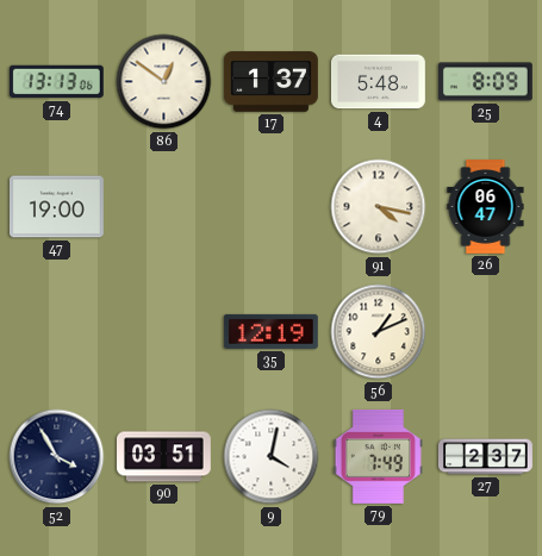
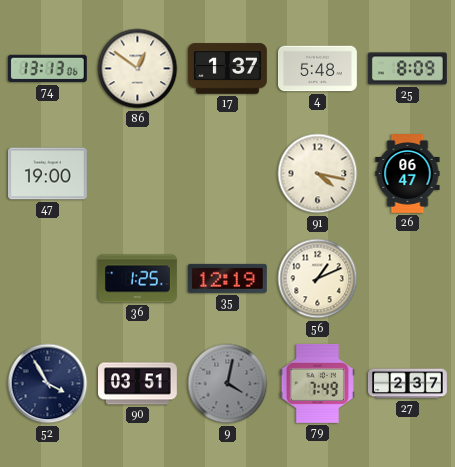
36: none -> 1:25 (138, 279)
9 dial: white -> grey (228, 384)
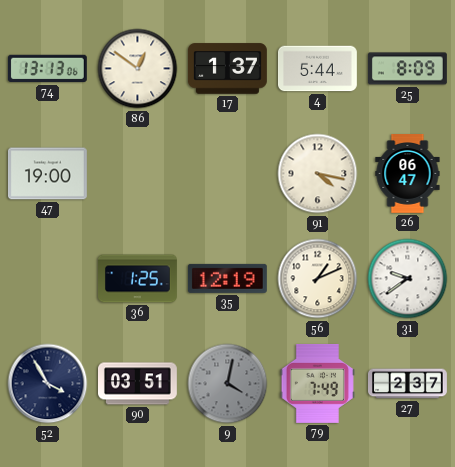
4: 5:48 -> 5:44 (318, 69)
31: none -> 9:39 (408, 279)
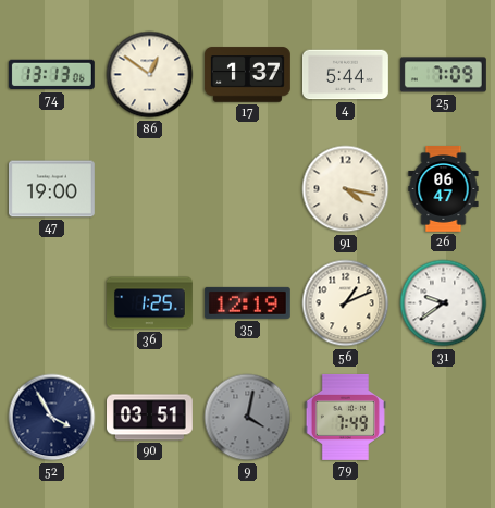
25: 8:09 -> 7:09 (443, 75)
27: 2:37 -> none (408, 384)
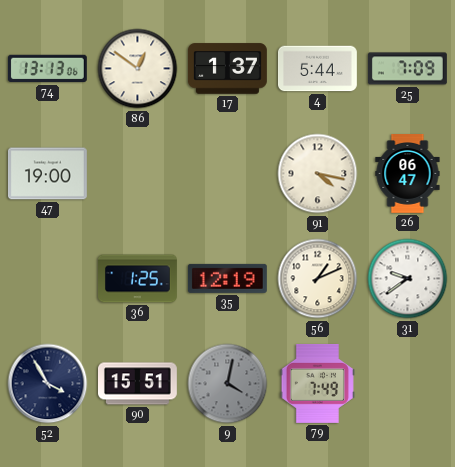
90: 03:51 -> 15:51 (138, 384)
